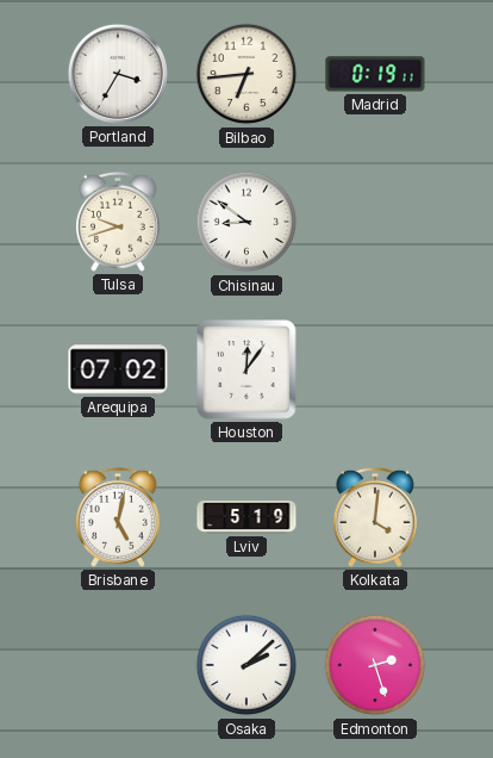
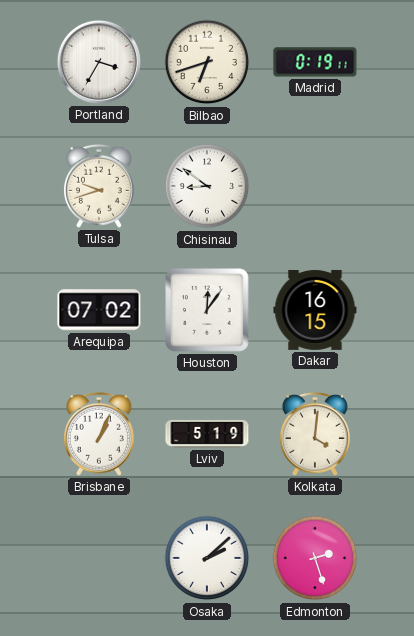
Bilbao: 6:44 -> 6:42 (207, 62)
Dakar: none -> 16:15 (315, 310)
Brisbane: 5:02 -> 1:04 (99, 434)
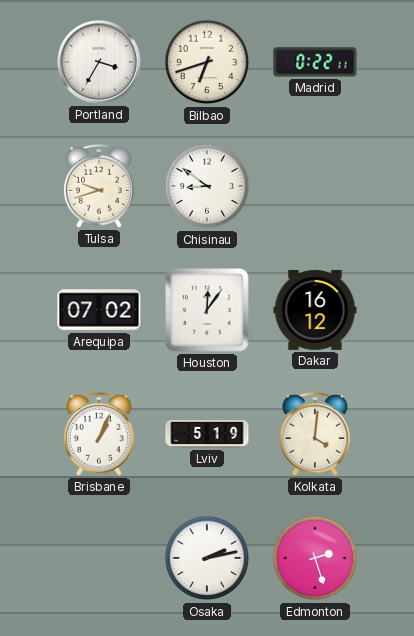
Madrid: 0:19 -> 0:22 (315, 62)
Dakar: 16:15 -> 16:12 (315, 310)
Osaka: 2:08 -> 2:13 (207, 558)
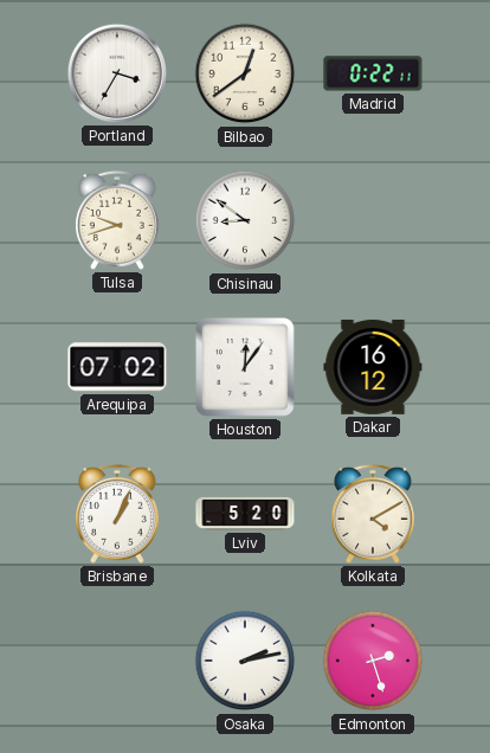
Bilbao: 6:42 -> 12:39 (245, 73)
Lviv: 5:19 -> 5:20 (245, 514)
Kolkata: 4:01 -> 4:10 (373, 514)
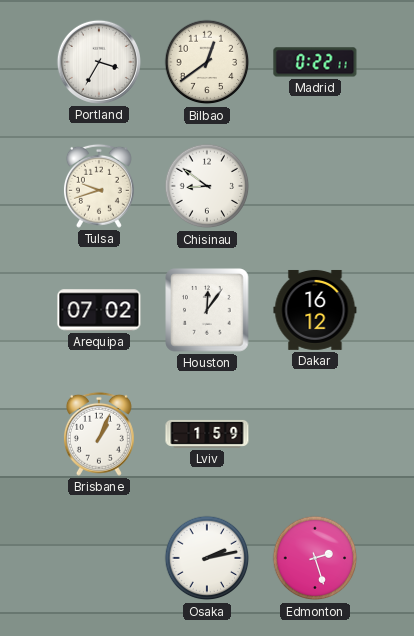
Lviv: 5:20 -> 1:59 (207, 434)
Kolkata: 4:10 -> none (373, 514)
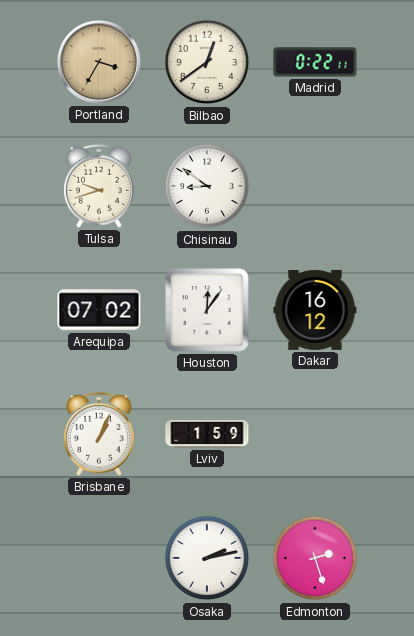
Portland dial: white -> champagne (99, 62)
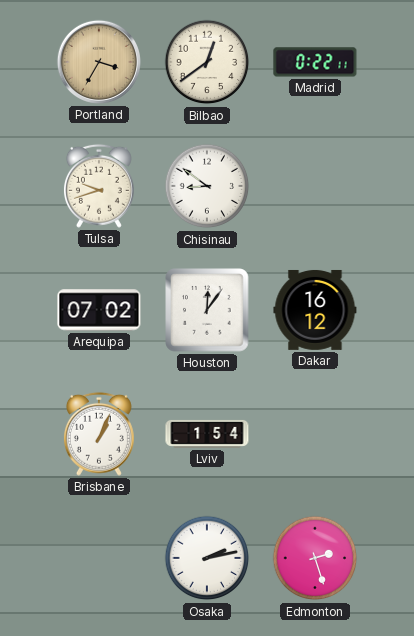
Lviv: 1:59 -> 1:54 (207, 434)
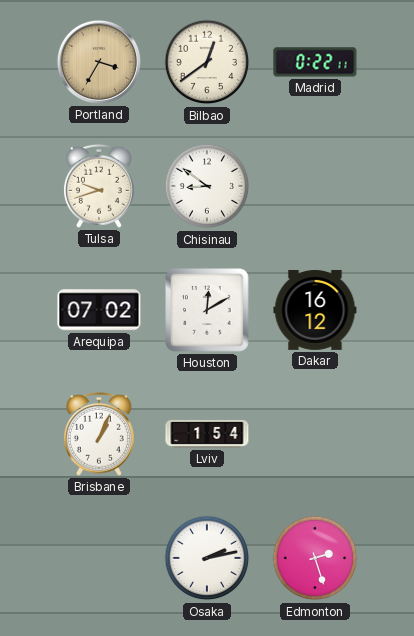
Houston: 12:06 -> 12:10 (207, 310)
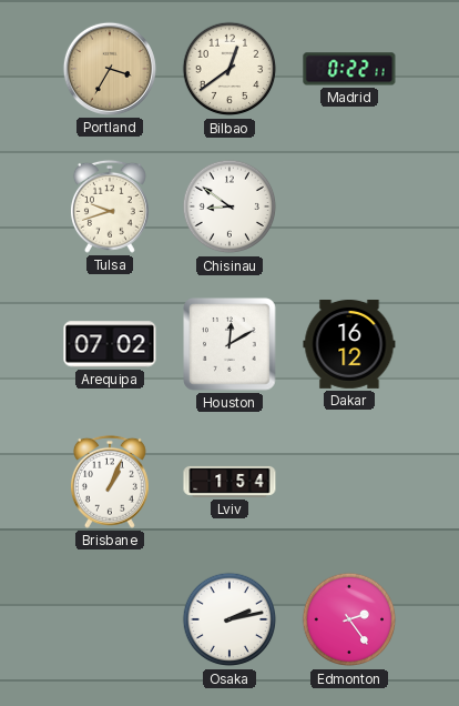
Edmonton: 2:27 -> 2:24 (349, 619)
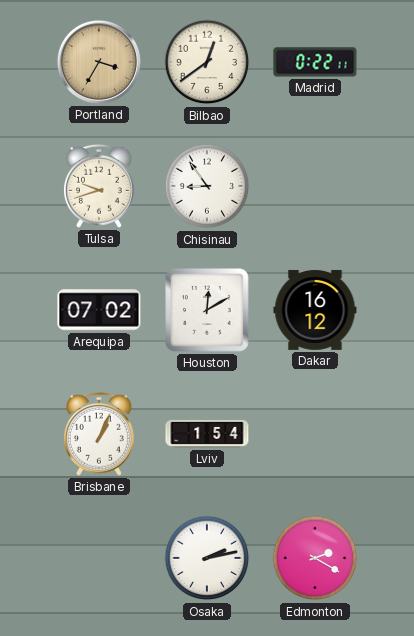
Chisinau: 8:51 -> 8:54 (207, 186)
Edmonton: 2:24 -> 2:20 (315, 558)
